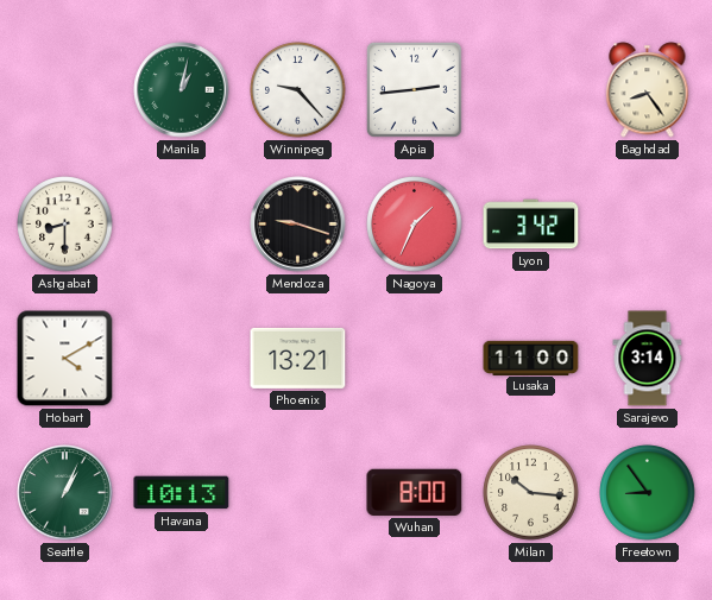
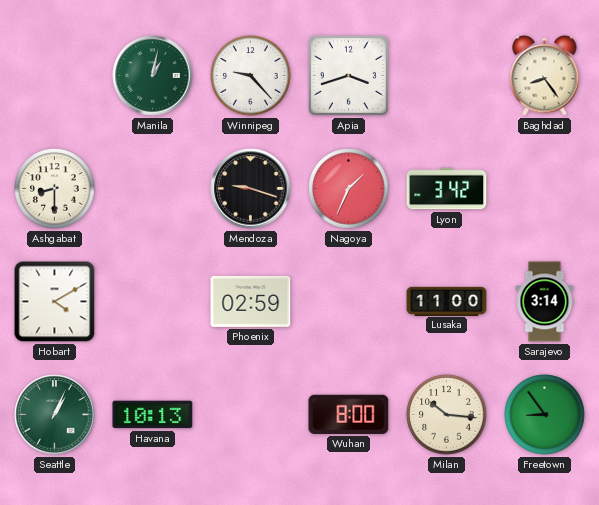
Apia: 2:44 -> 3:42 (348, 75)
Phoenix: 13:21 -> 02:59 (251, 301)
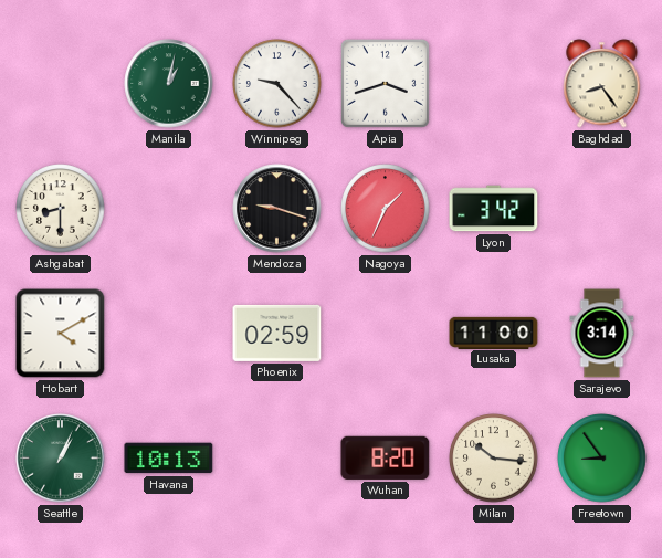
Wuhan: 8:00 -> 8:20 (386, 457)
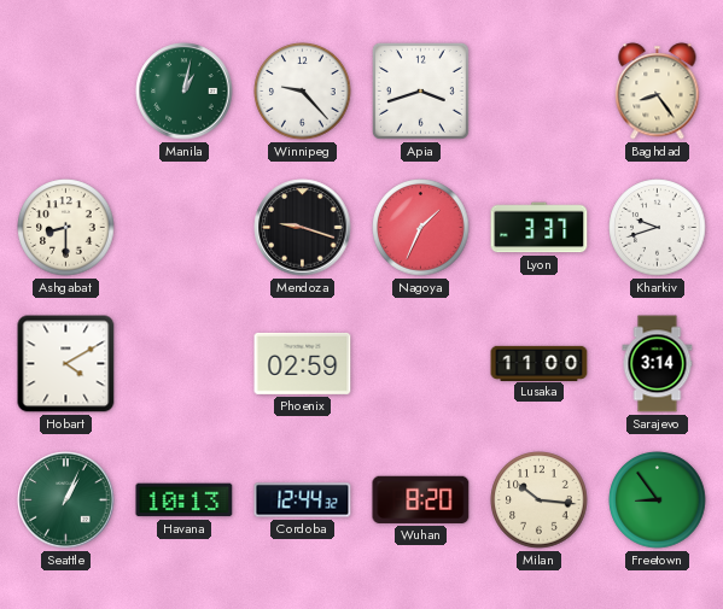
Lyon: 3:42 -> 3:37 (540, 228)
Kharkiv: none -> 9:42 (658, 228)
Cordoba: none -> 12:44 (303, 500)
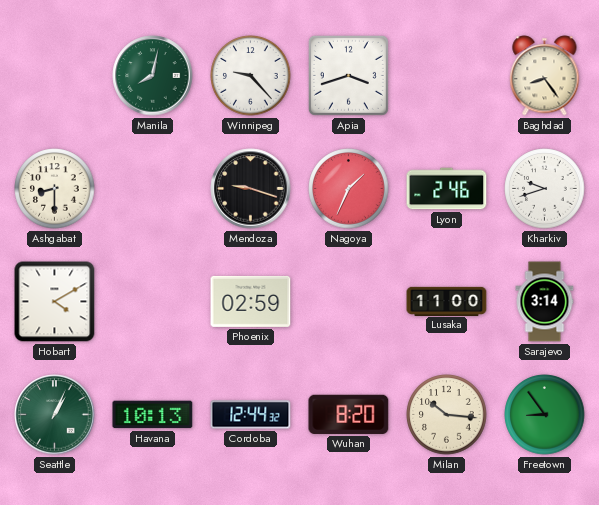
Manila: 1:02 -> 8:02 (153, 76)
Lyon: 3:37 -> 2:46 (447, 189)
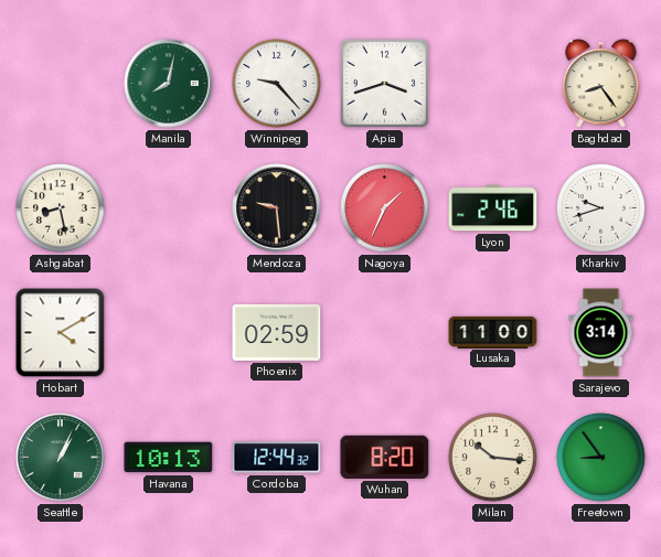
Ashgabat: 8:30 -> 8:28 (61, 208)
Mendoza: 9:18 -> 9:29 (277, 208)
